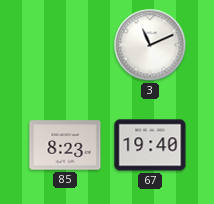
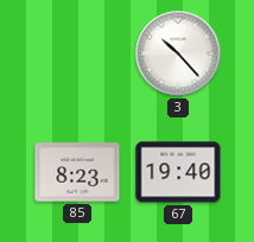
3: 11:11 -> 10:23 (178, 53)
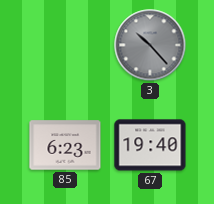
3 dial: white -> grey (150, 45)
85: 8:23 -> 6:23 (65, 145)
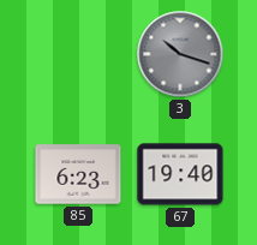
3: 10:23 -> 10:18 (180, 54)
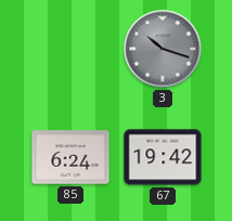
85: 6:23 -> 6:24 (70, 157)
67: 19:40 -> 19:42 (163, 157)
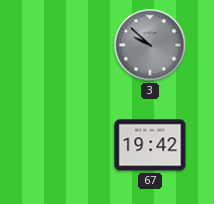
3: 10:18 -> 9:52 (150, 45)
85: 6:24 -> none (70, 157)
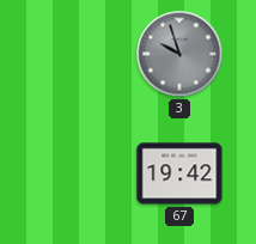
3: 9:52 -> 9:57 (179, 54)
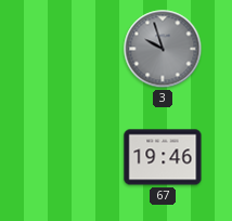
67: 19:42 -> 19:46 (163, 157)
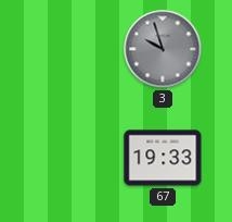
67: 19:46 -> 19:33 (163, 158)
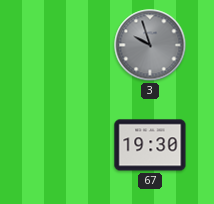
67: 19:33 -> 19:30 (150, 145)
